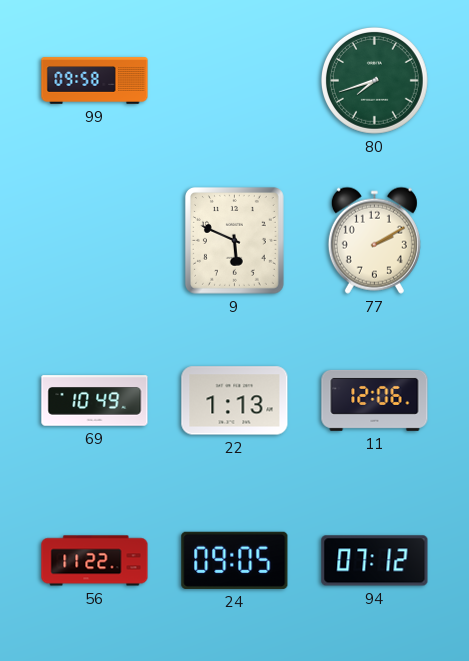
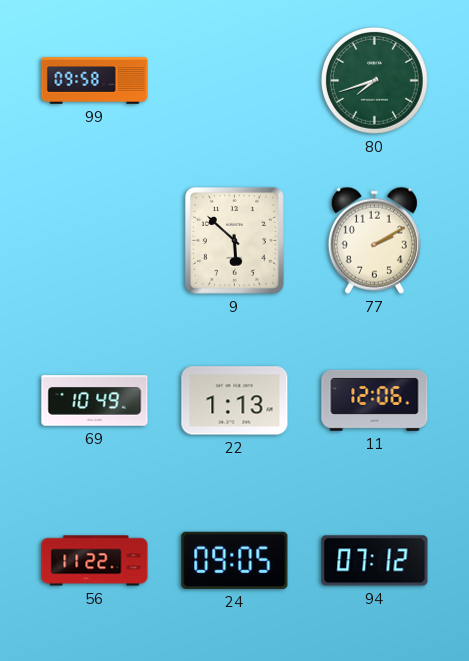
9: 5:49 -> 5:52 (234, 241)
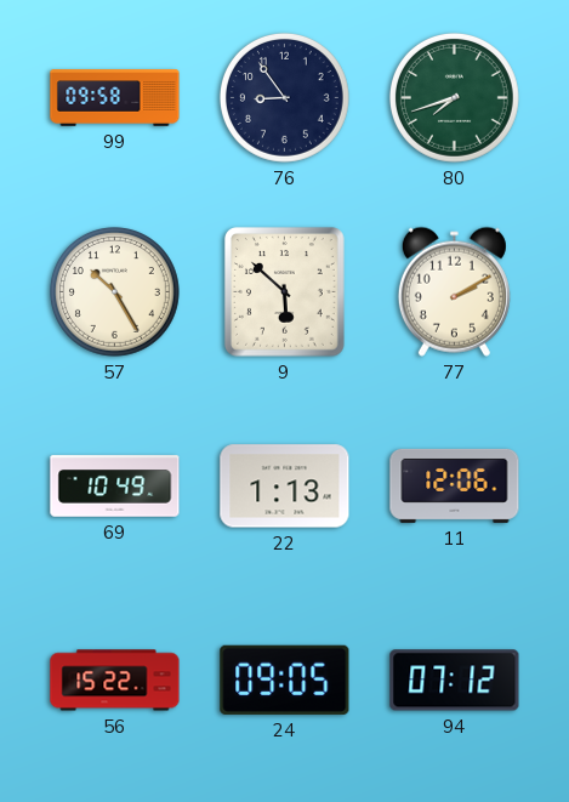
76: none -> 8:54 (284, 97)
57: none -> 10:25 (114, 291)
56: 11:22 -> 15:22 (115, 681)
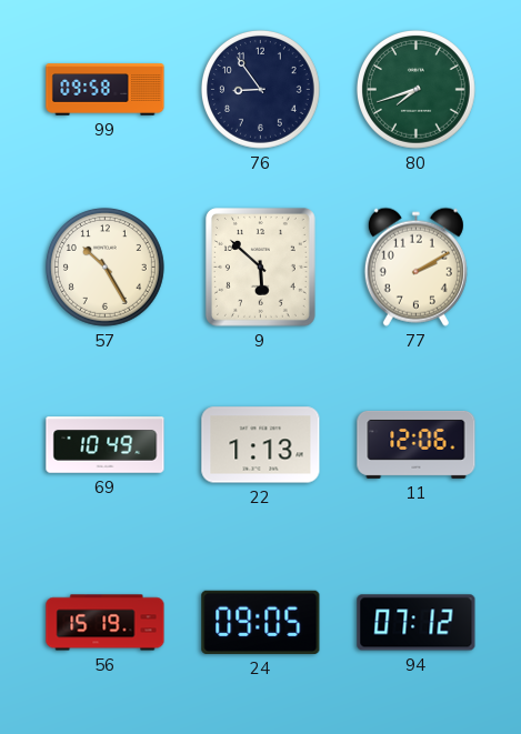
56: 15:22 -> 15:19 (106, 623)
